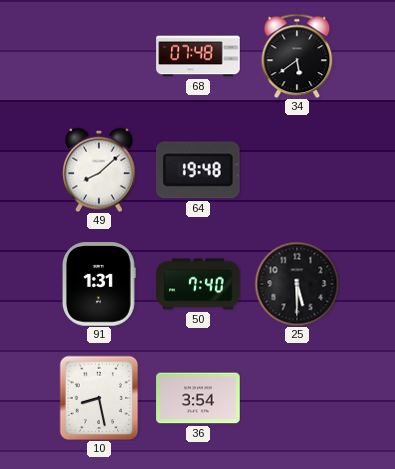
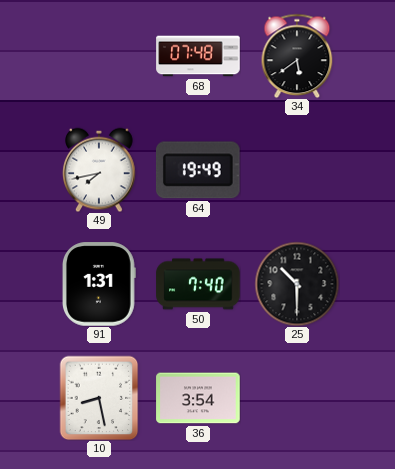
49: 8:08 -> 7:43 (99, 170)
64: 19:48 -> 19:49 (198, 170)
25: 5:30 -> 10:30 (297, 284)
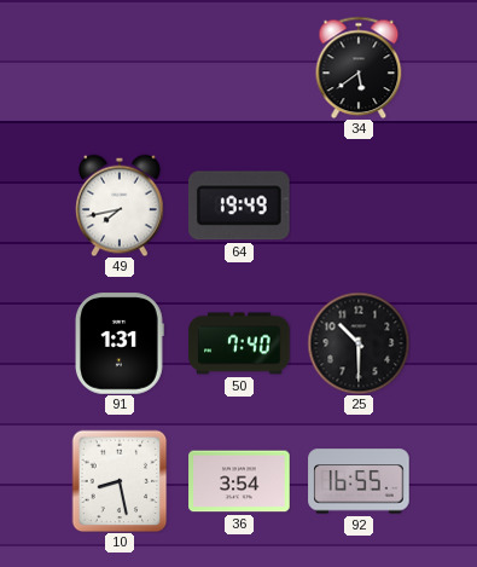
68: 07:48 -> none (198, 56)
92: none -> 16:55 (359, 481)
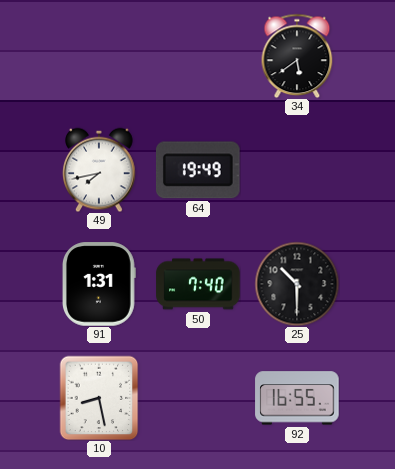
36: 3:54 -> none (239, 481)
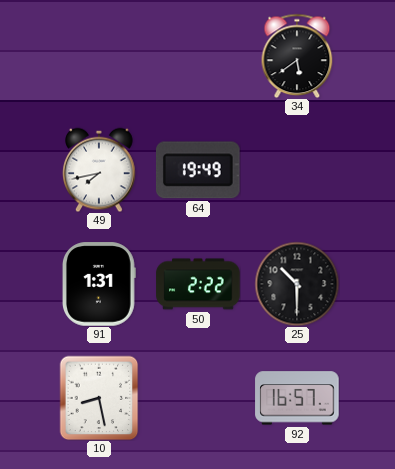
50: 7:40 -> 2:22 (198, 284)
92: 16:55 -> 16:57 (297, 398)
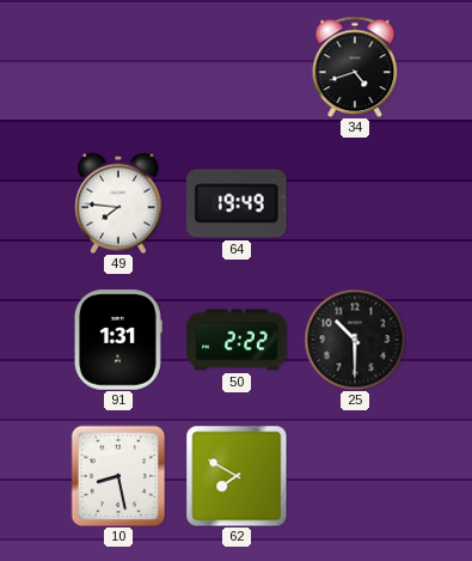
34: 5:39 -> 4:42 (355, 67)
49: 7:43 -> 7:46 (118, 203)
62: none -> 7:50 (237, 476)
92: 16:57 -> none (297, 398)
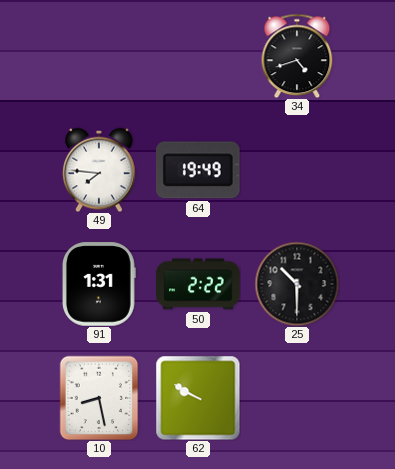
62: 7:50 -> 9:50 (198, 398)
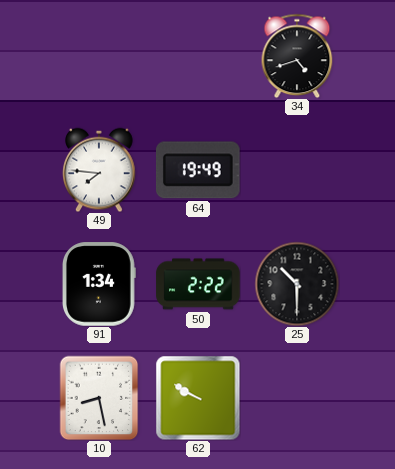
91: 1:31 -> 1:34 (99, 284)
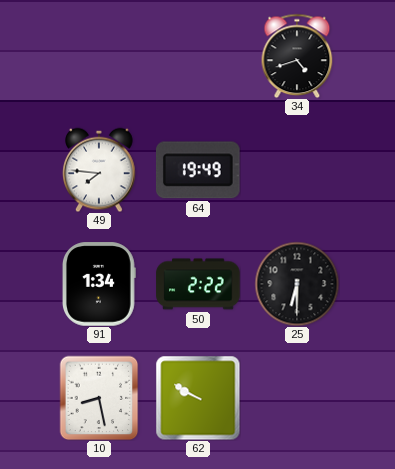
25: 10:30 -> 6:30 (297, 284)
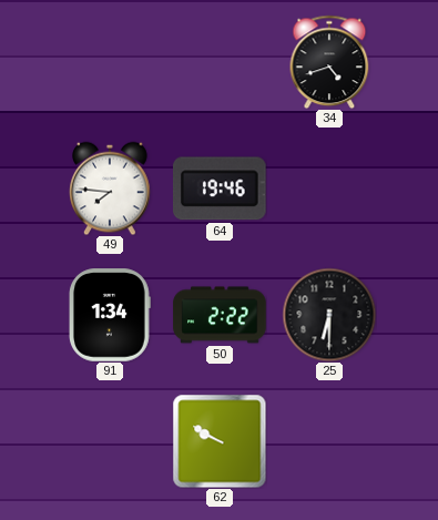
64: 19:49 -> 19:46 (220, 188)
10: 8:28 -> none (99, 398)
